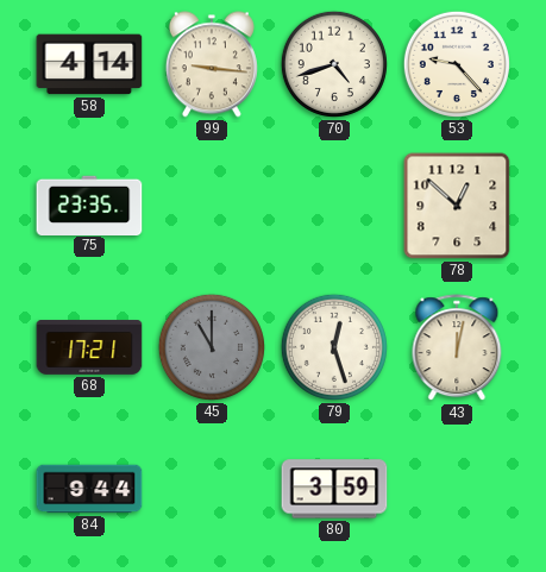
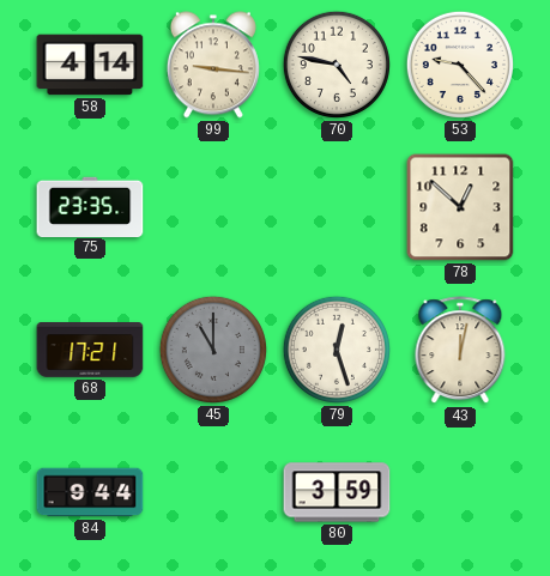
70: 4:42 -> 4:47 (337, 65)
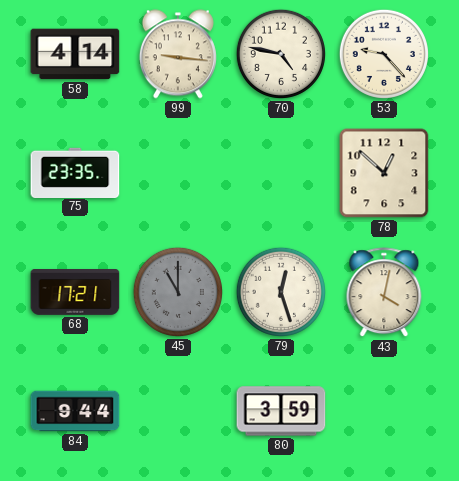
43: 12:02 -> 4:02 (384, 293)
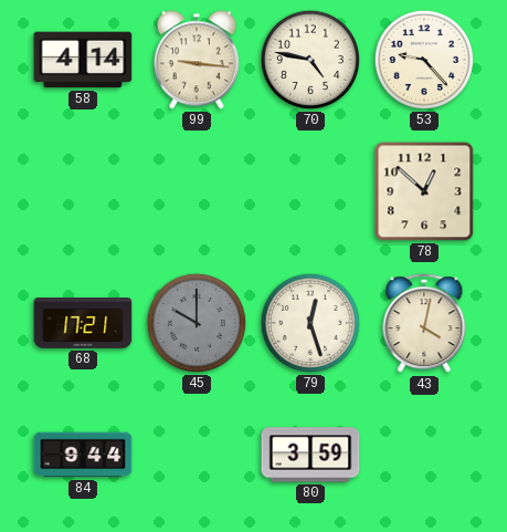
75: 23:35 -> none (75, 172)
45: 11:00 -> 10:00 (197, 323)
